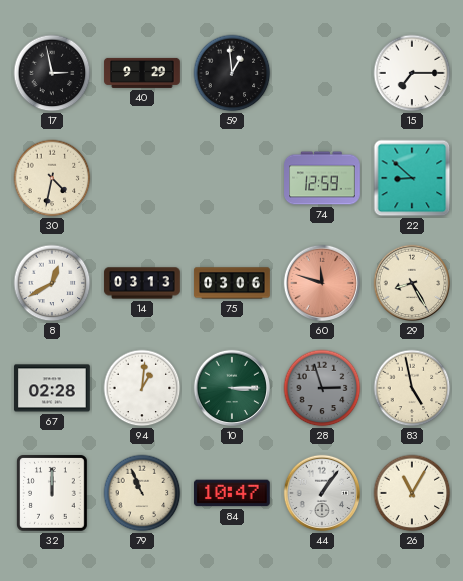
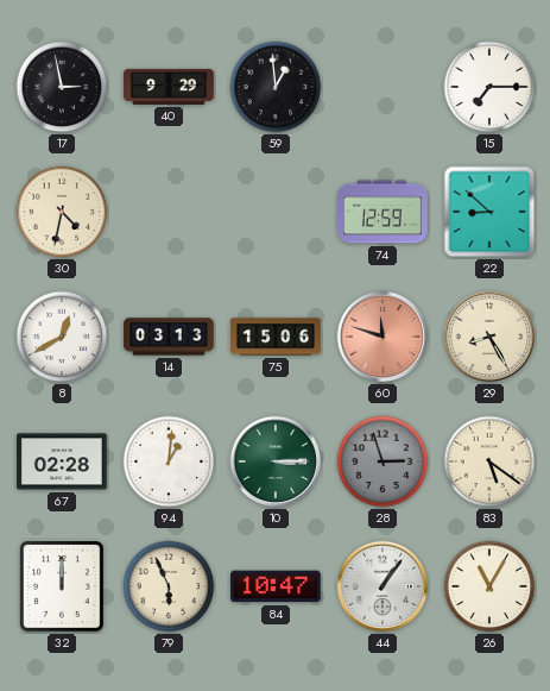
75: 03:06 -> 15:06 (276, 337)
83: 4:58 -> 5:21 (489, 461)
79: 10:56 -> 5:56 (169, 586)
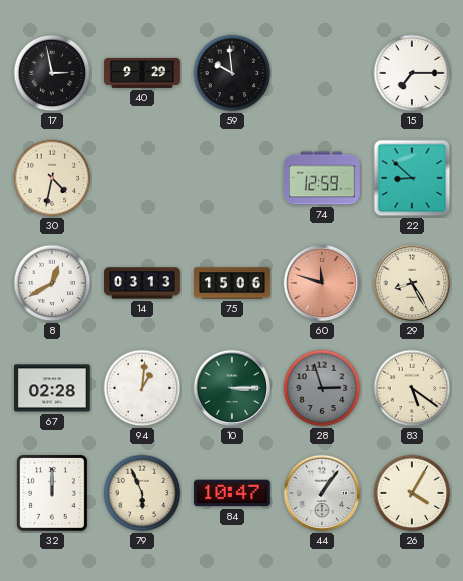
59: 12:59 -> 9:59 (232, 73)
26: 11:05 -> 4:05 (412, 493)
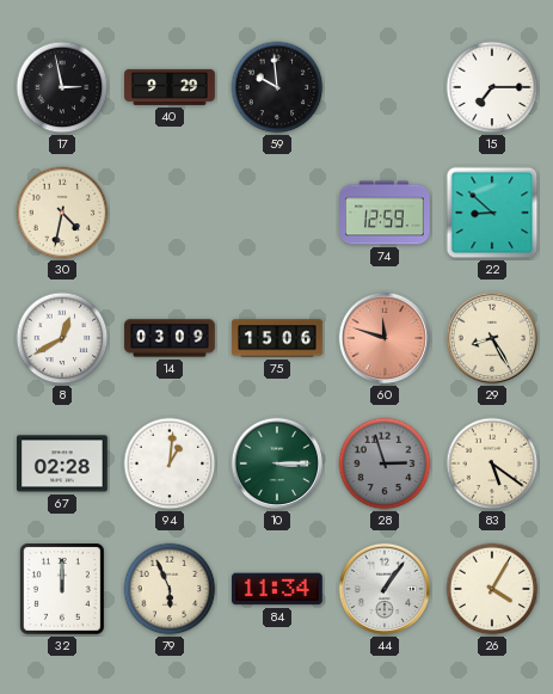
14: 03:13 -> 03:09 (170, 338)
84: 10:47 -> 11:34 (278, 589)
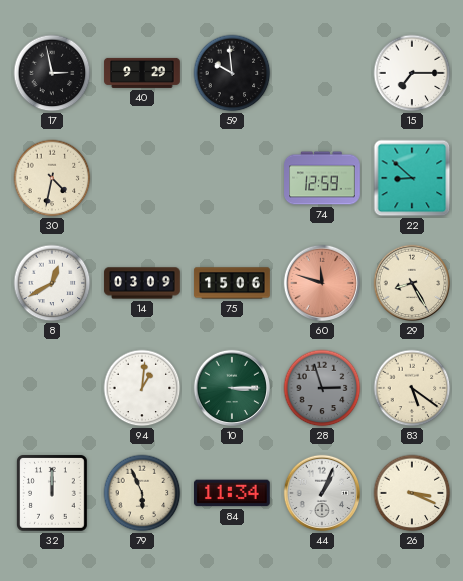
67: 02:28 -> none (62, 463)
44: 1:06 -> 1:04 (322, 493)
26: 4:05 -> 3:19 (412, 493)
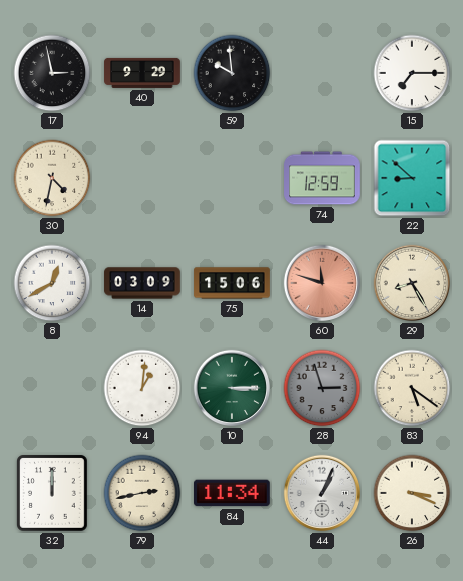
79: 5:56 -> 2:43 (142, 493)
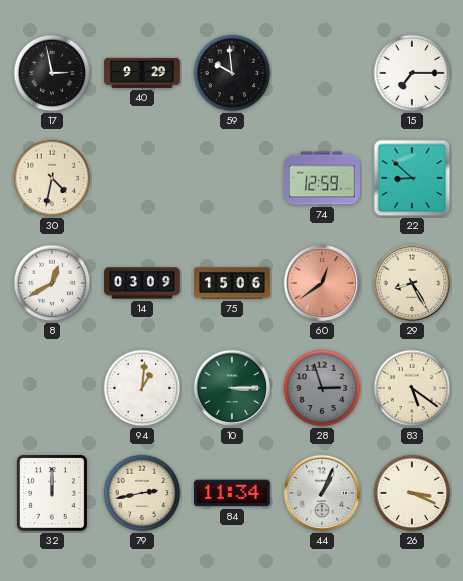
60: 11:48 -> 12:39 (322, 283)
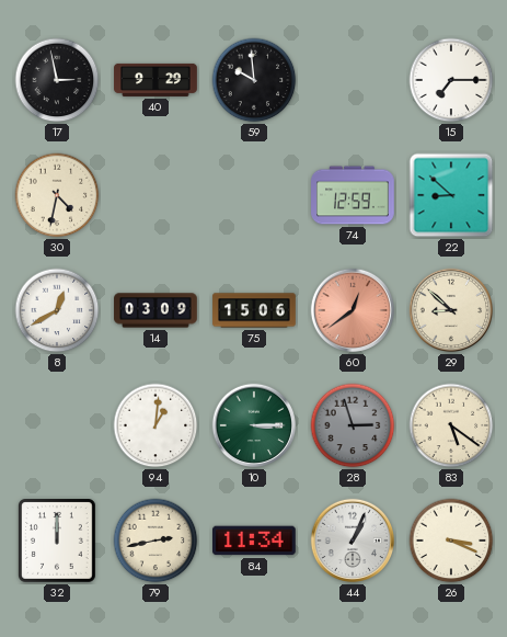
29: 8:25 -> 8:52 (451, 310)
